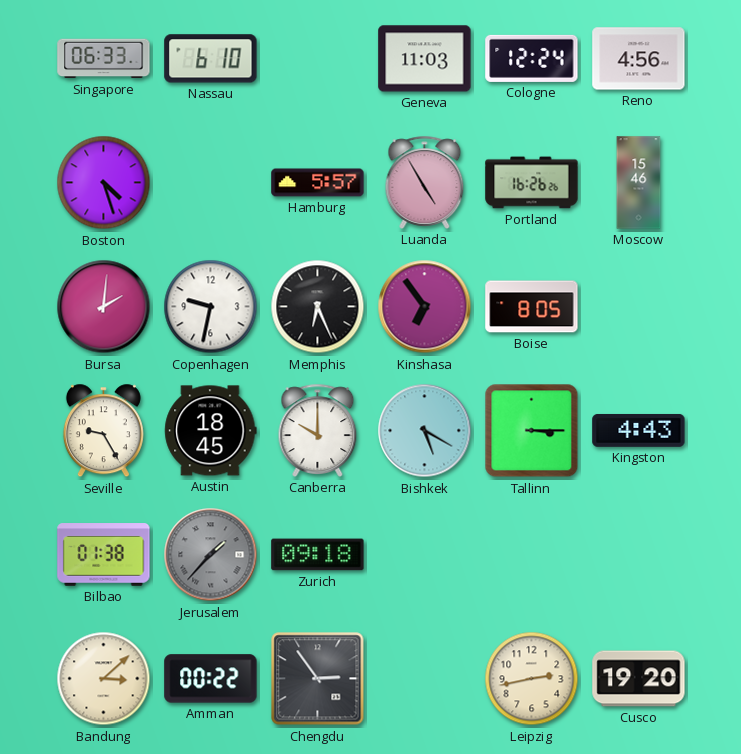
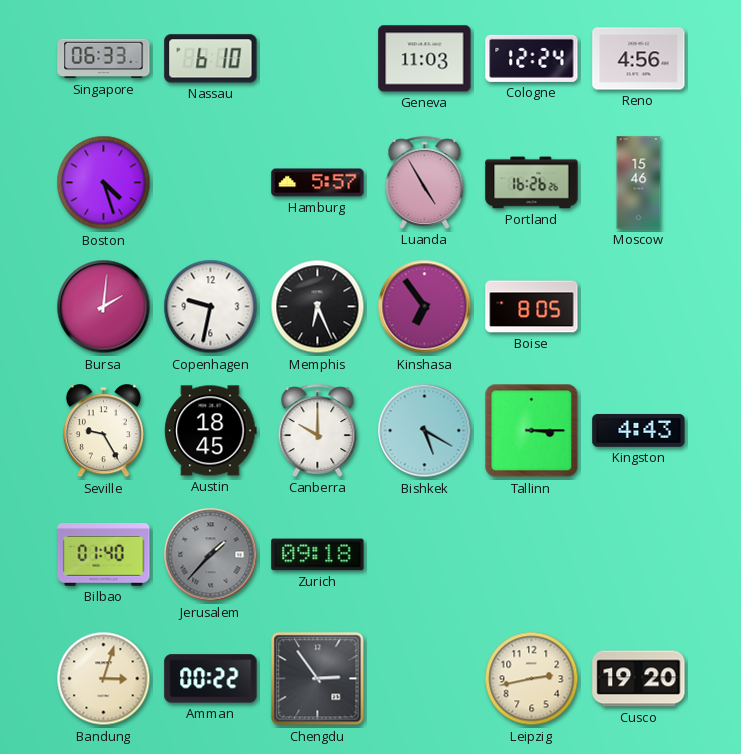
Bilbao: 01:38 -> 01:40 (104, 555)
Bandung: 3:08 -> 3:03 (104, 679)
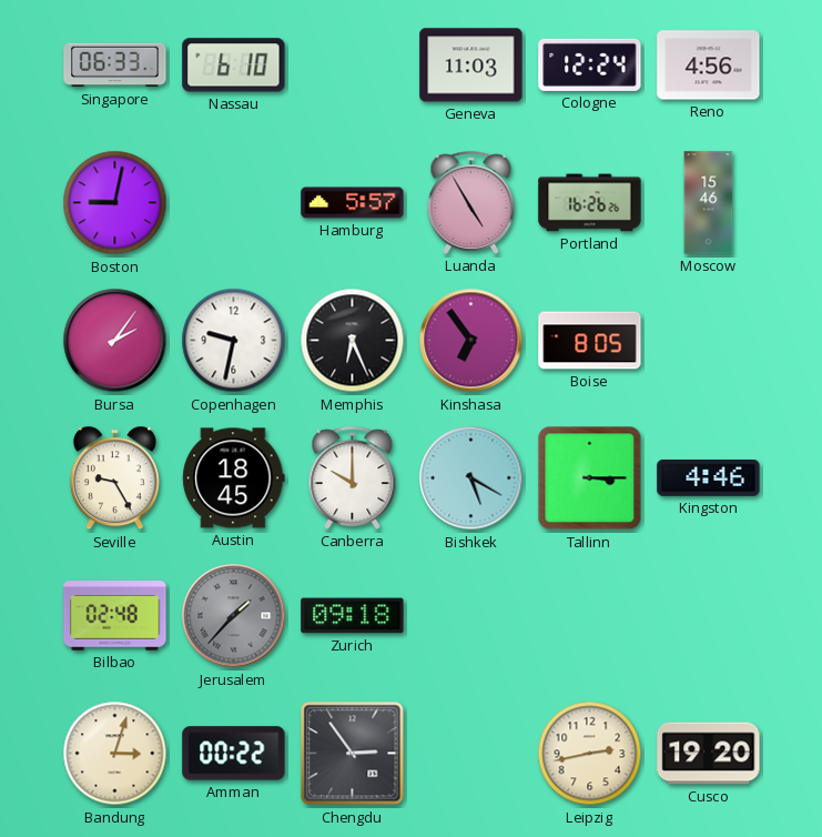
Boston: 4:27 -> 9:02 (115, 203)
Bursa: 2:01 -> 2:06 (115, 341)
Kingston: 4:43 -> 4:46 (709, 477)
Bilbao: 01:40 -> 02:48 (115, 616)
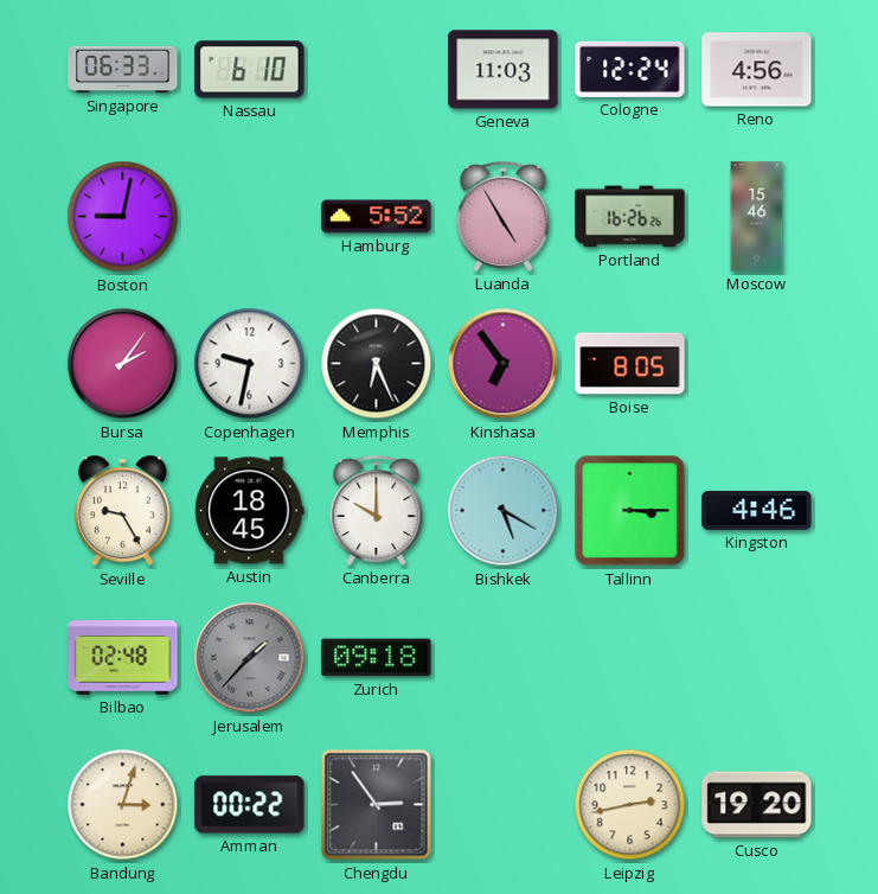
Hamburg: 5:57 -> 5:52 (377, 217)
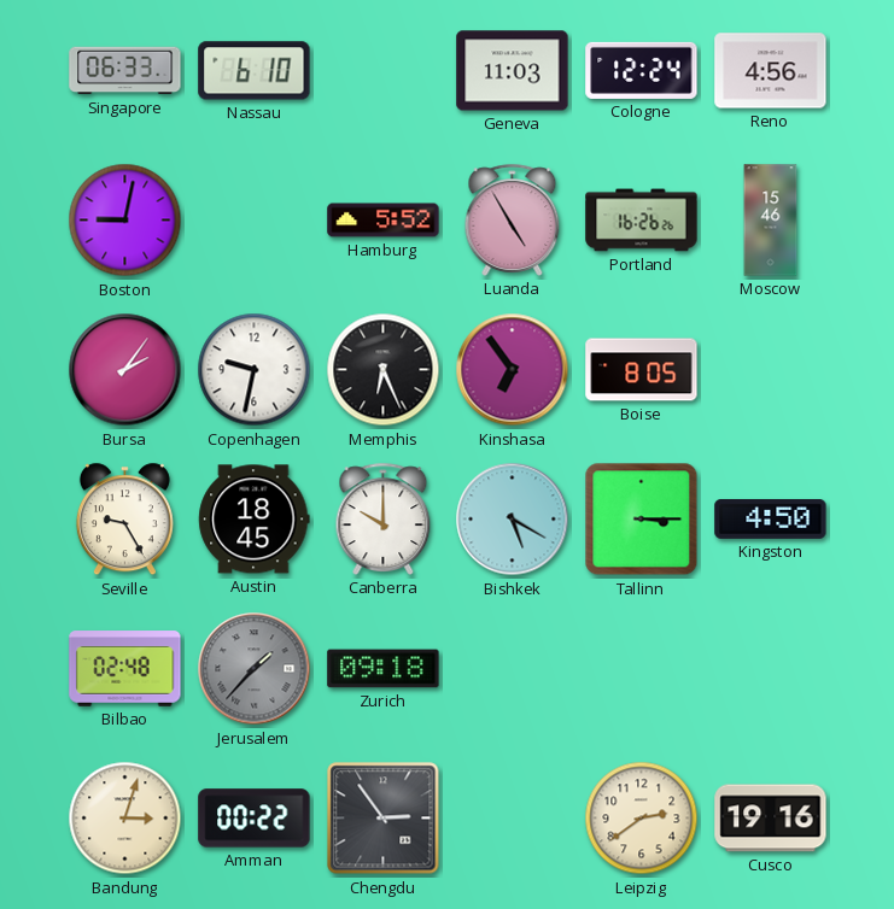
Kingston: 4:46 -> 4:50 (771, 518)
Leipzig: 2:43 -> 2:39 (642, 819)
Cusco: 19:20 -> 19:16 (771, 819)
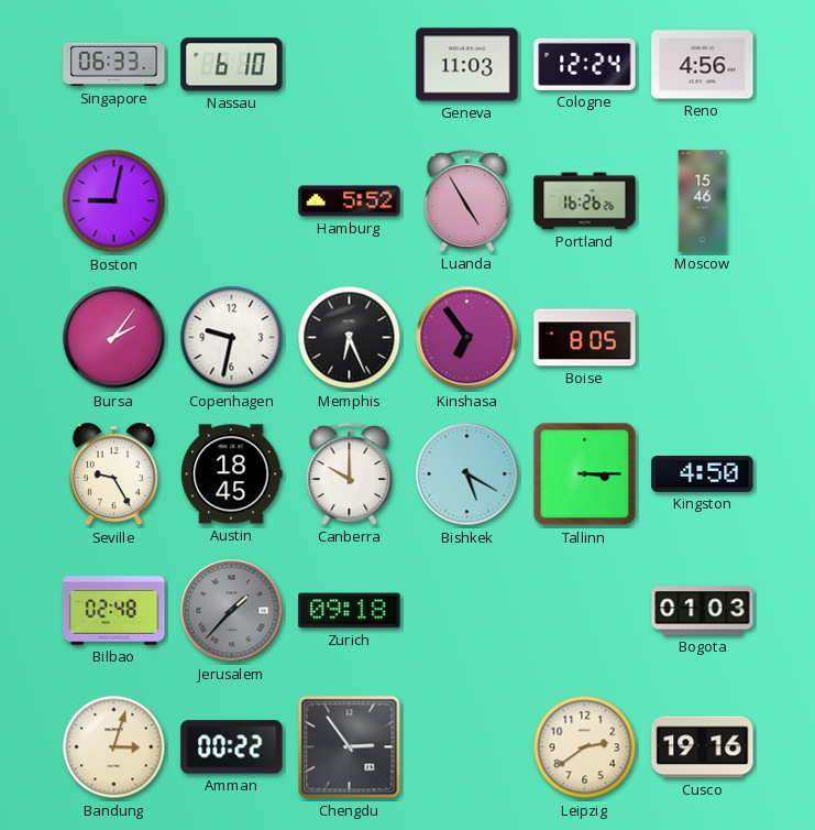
Bogota: none -> 01:03 (703, 611)
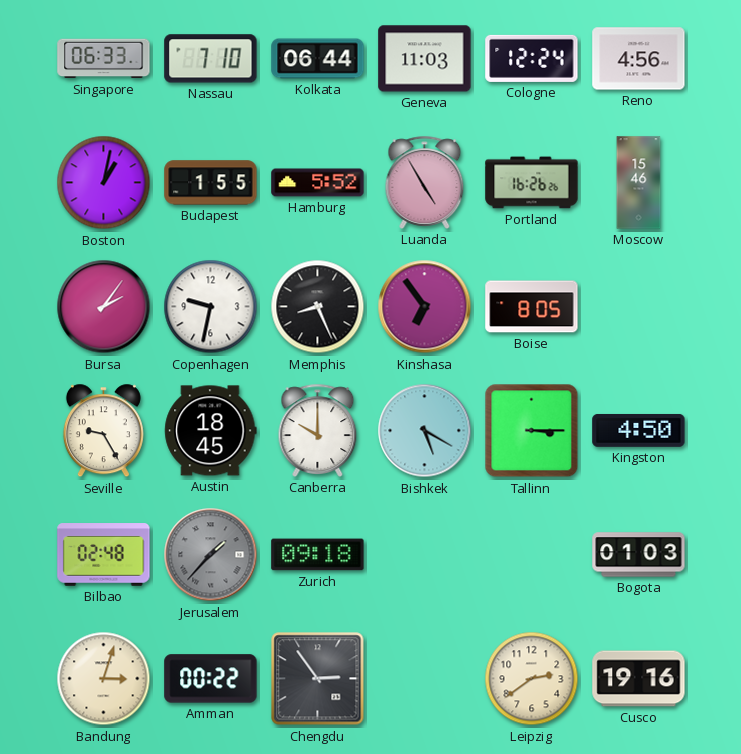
Nassau: 6:10 -> 7:10 (211, 59)
Kolkata: none -> 06:44 (318, 59)
Boston: 9:02 -> 1:02 (104, 183)
Budapest: none -> 1:55 (211, 183)
Memphis: 6:26 -> 8:26 (318, 307)
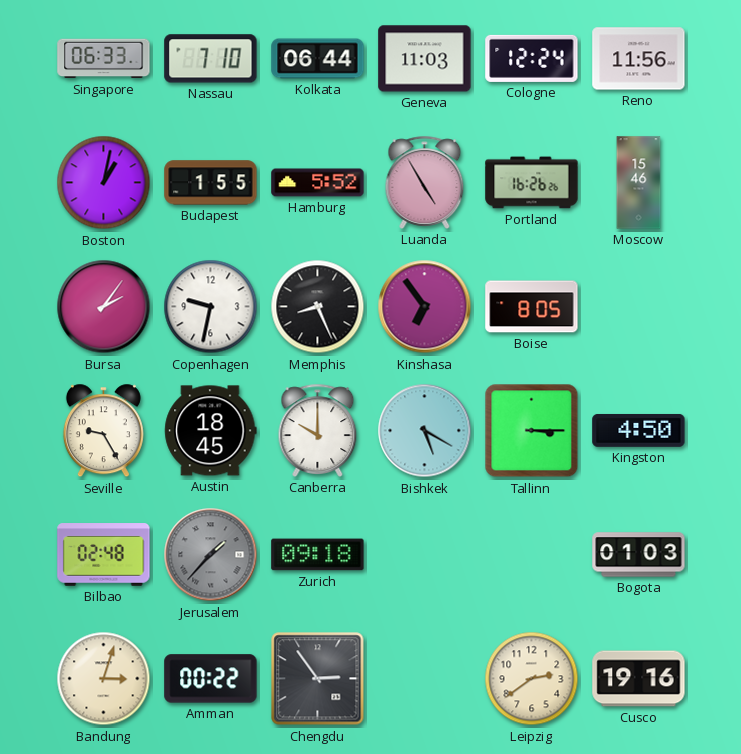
Reno: 4:56 -> 11:56 (639, 59)
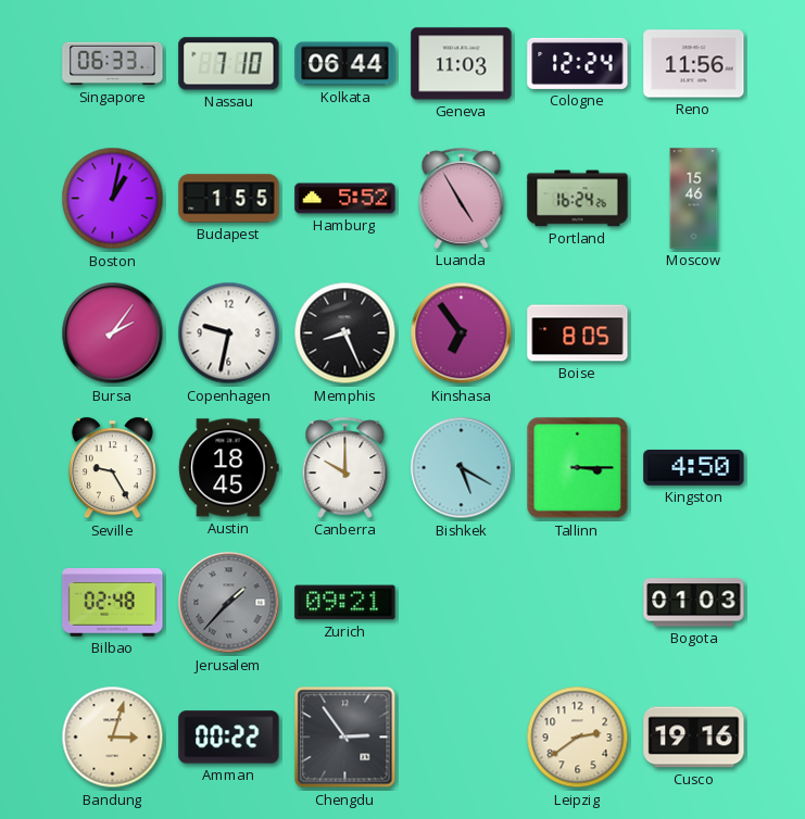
Portland: 16:26 -> 16:24 (578, 199)
Zurich: 09:18 -> 09:21 (345, 603)
